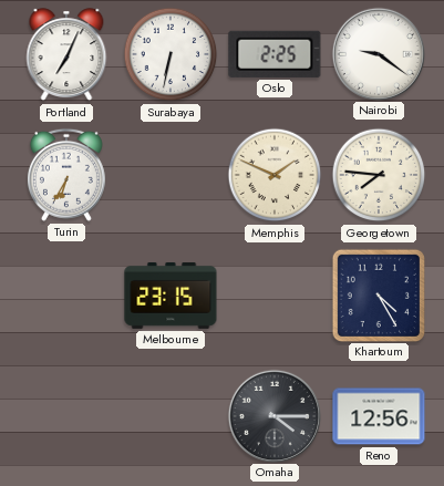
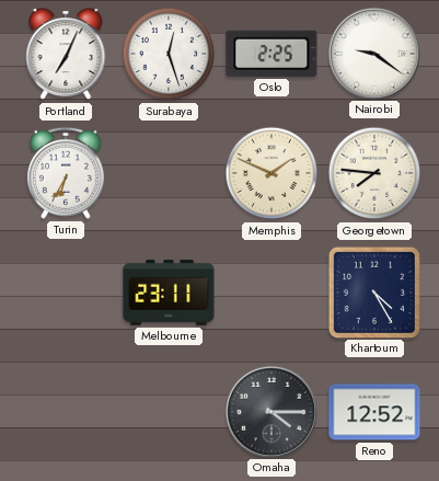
Surabaya: 6:32 -> 12:27 (169, 54)
Melbourne: 23:15 -> 23:11 (169, 293)
Reno: 12:56 -> 12:52 (374, 412)
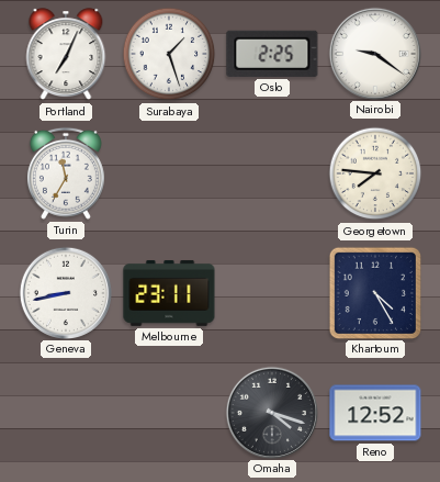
Surabaya: 12:27 -> 1:27 (169, 54)
Turin: 6:35 -> 11:35 (66, 173)
Memphis: 1:49 -> none (272, 173)
Geneva: none -> 8:43 (65, 292)
Omaha: 4:15 -> 4:18 (271, 412)
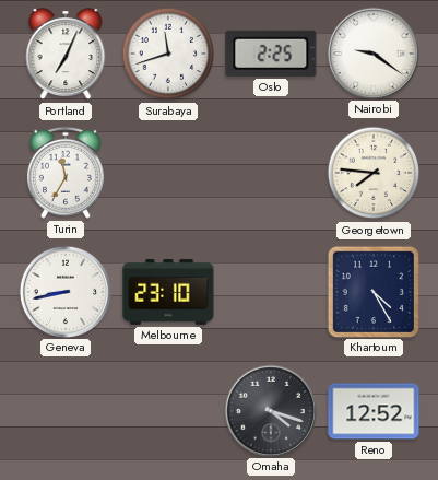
Surabaya: 1:27 -> 11:42 (168, 54)
Melbourne: 23:11 -> 23:10 (168, 292)
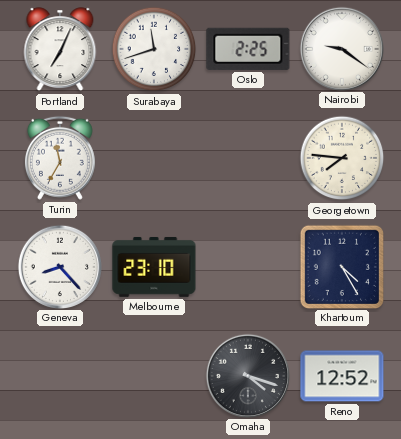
Geneva: 8:43 -> 8:23 (59, 266)
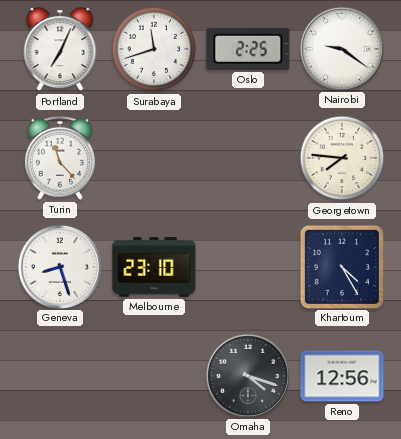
Turin: 11:35 -> 11:23 (60, 158)
Geneva: 8:23 -> 8:27 (59, 266)
Reno: 12:52 -> 12:56 (342, 376)
